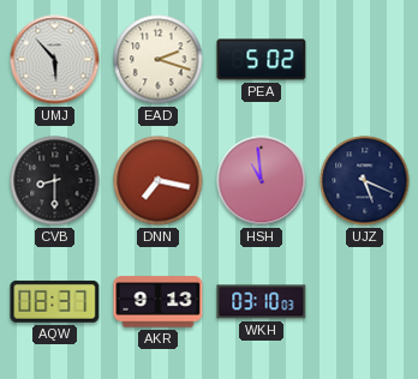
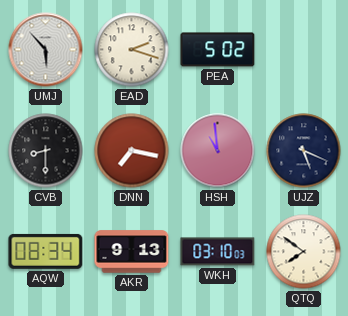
AQW: 08:37 -> 08:34 (46, 251)
QTQ: none -> 7:51 (304, 252)
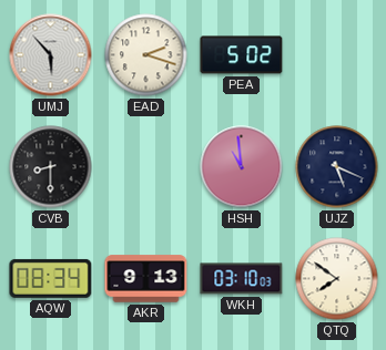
DNN: 7:17 -> none (132, 151)
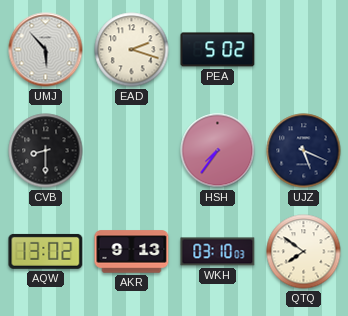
HSH: 10:59 -> 7:36 (218, 151)
AQW: 08:34 -> 13:02 (46, 251)
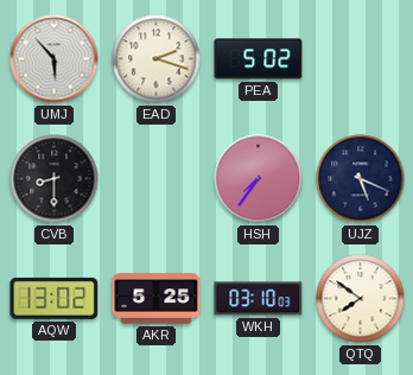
AKR: 9:13 -> 5:25 (157, 299)
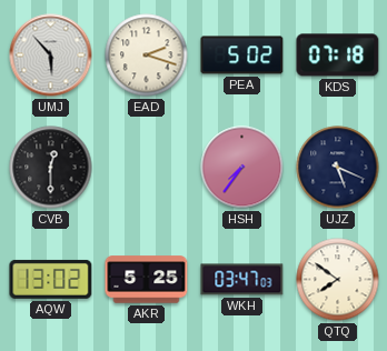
KDS: none -> 07:18 (338, 56)
CVB: 8:30 -> 12:30 (51, 168)
WKH: 03:10 -> 03:47 (242, 280)
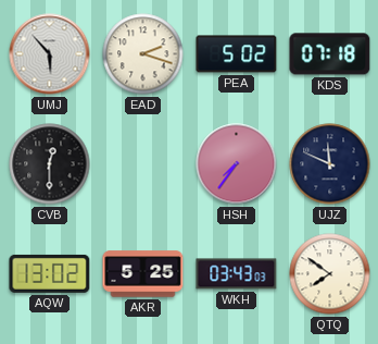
UJZ: 5:19 -> 11:49 (330, 164)
WKH: 03:47 -> 03:43 (237, 274)
